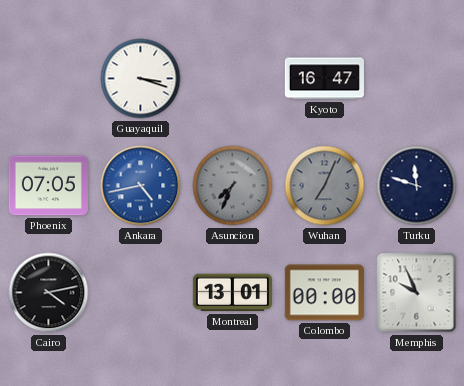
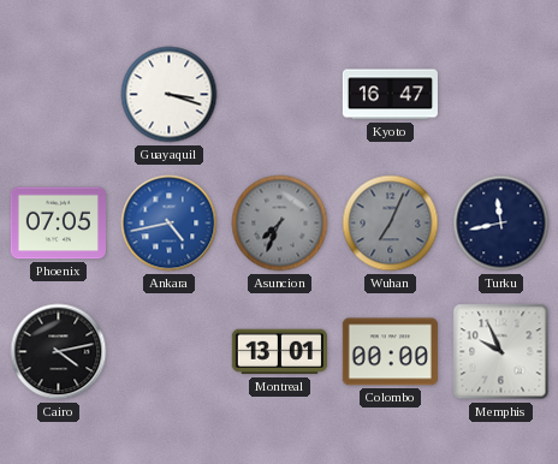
Turku: 11:48 -> 11:43 (501, 224)
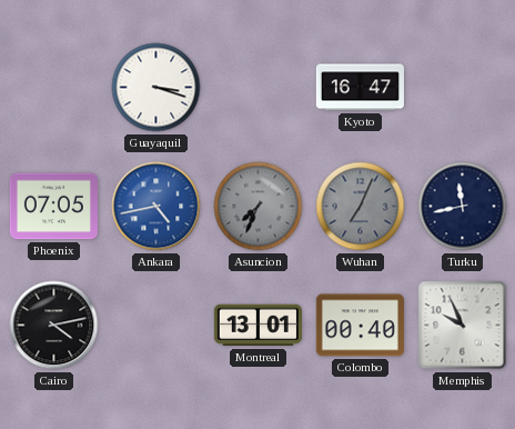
Colombo: 00:00 -> 00:40 (360, 326)
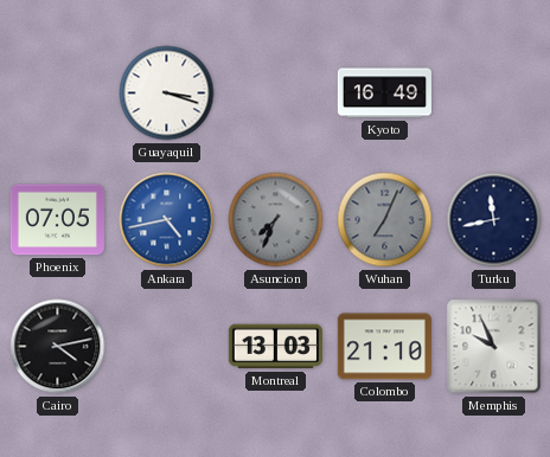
Kyoto: 16:47 -> 16:49 (384, 94)
Montreal: 13:01 -> 13:03 (275, 347)
Colombo: 00:40 -> 21:10 (384, 347)
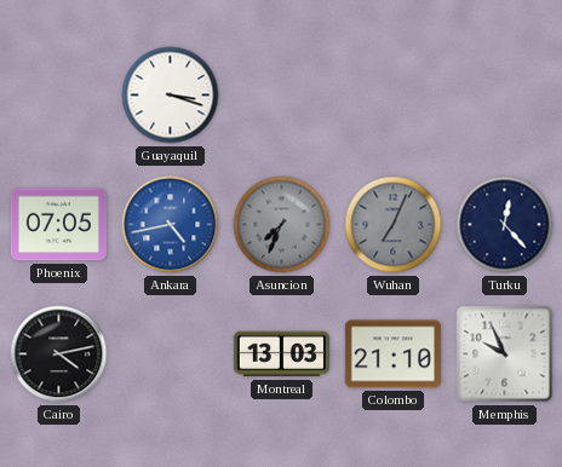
Kyoto: 16:49 -> none (384, 94)
Turku: 11:43 -> 12:23 (505, 225)
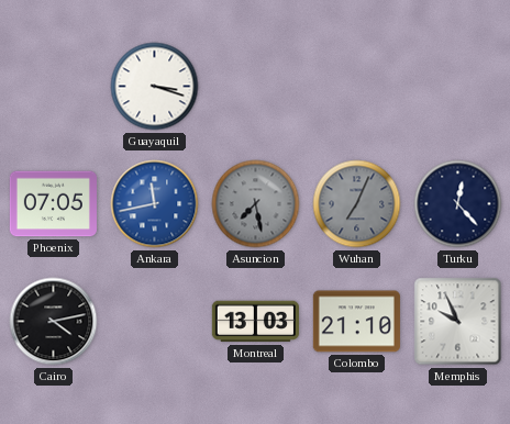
Ankara: 4:43 -> 11:43 (155, 204)
Asuncion: 7:34 -> 7:28 (256, 204)
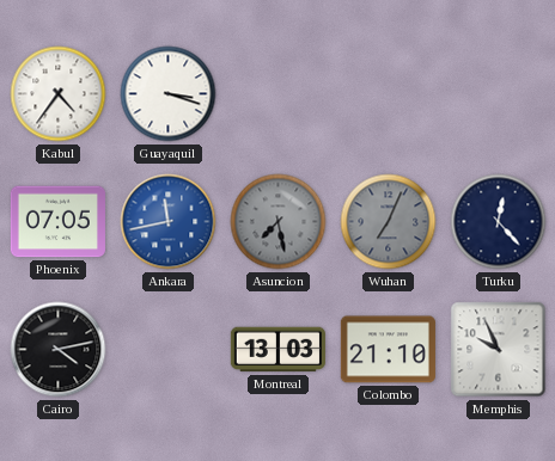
Kabul: none -> 4:36 (59, 94)
